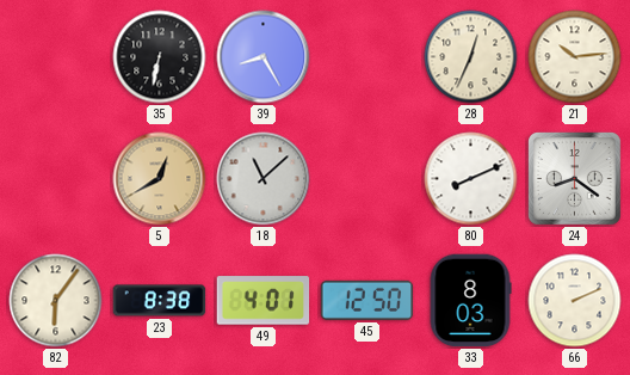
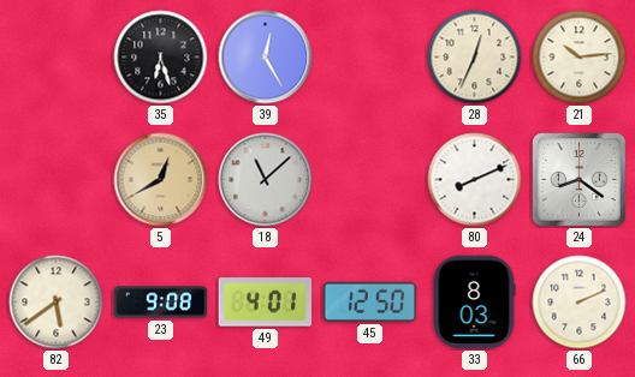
35: 6:32 -> 6:27 (161, 58)
39: 8:25 -> 12:25 (266, 58)
82: 6:06 -> 5:39 (57, 303)
23: 8:38 -> 9:08 (161, 303)
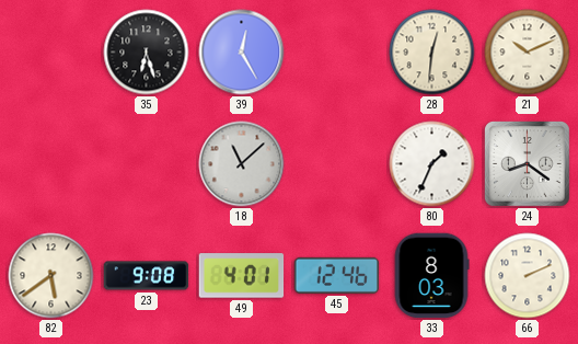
28: 12:34 -> 12:31 (432, 53)
21: 10:14 -> 10:11 (528, 53)
5: 12:40 -> none (161, 180)
80: 8:11 -> 1:34 (432, 164)
45: 12:50 -> 12:46 (337, 275)
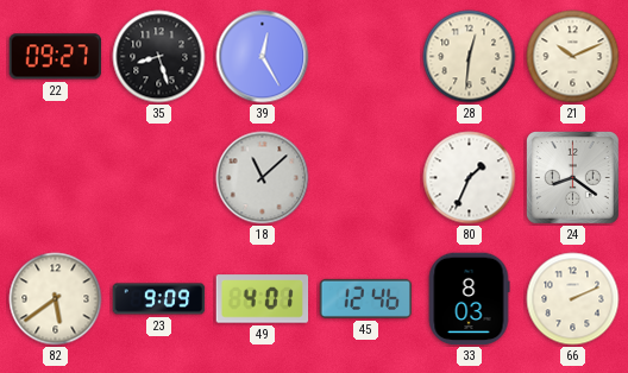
22: none -> 09:27 (56, 57)
35: 6:27 -> 8:27 (159, 57)
23: 9:08 -> 9:09 (159, 299)
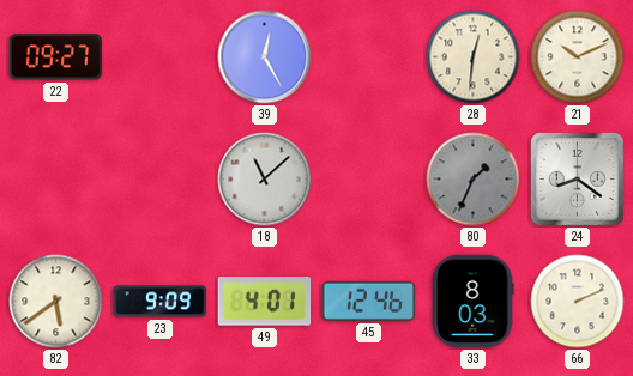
35: 8:27 -> none (159, 57)
80 dial: white -> grey (474, 180)
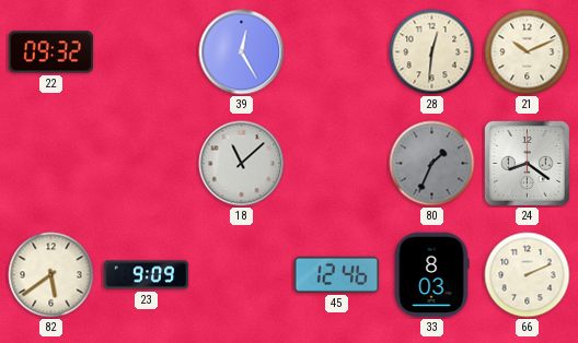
22: 09:27 -> 09:32 (51, 52)
49: 4:01 -> none (265, 302)
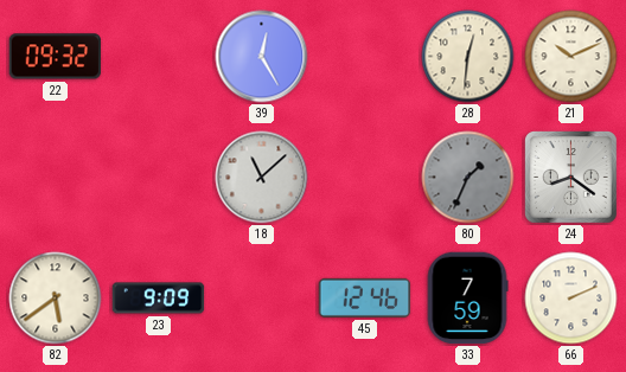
33: 8:03 -> 7:59 (467, 299)
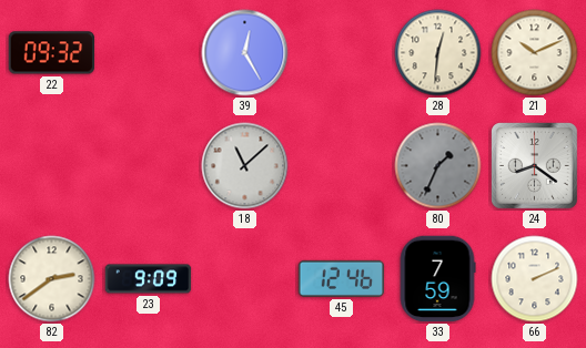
82: 5:39 -> 2:39 (52, 279)
